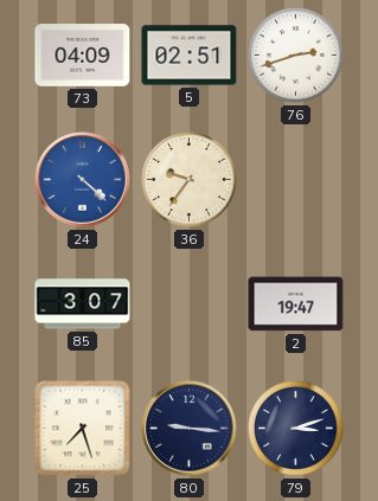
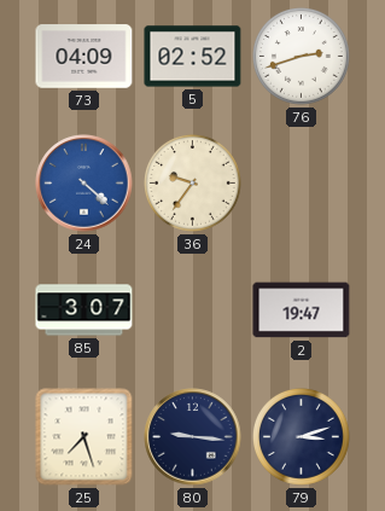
5: 02:51 -> 02:52 (193, 57)
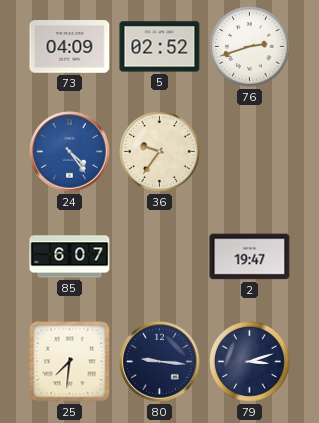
24: 4:22 -> 4:24 (70, 152)
85: 3:07 -> 6:07 (70, 257)
25: 7:27 -> 7:31 (70, 362)
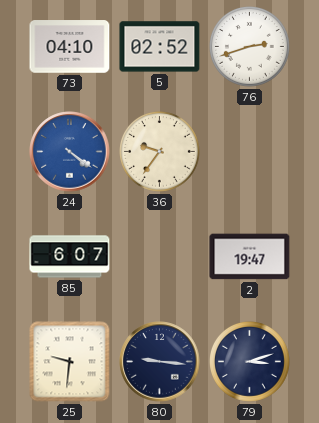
73: 04:09 -> 04:10 (70, 47)
24: 4:24 -> 4:21 (70, 152)
25: 7:31 -> 9:31 (70, 362)
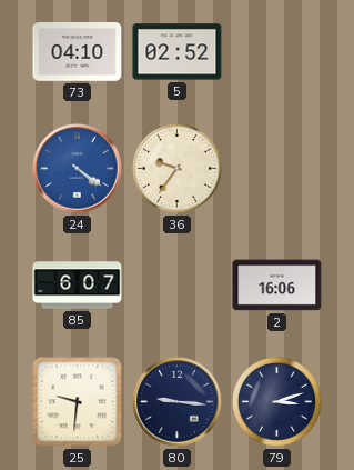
76: 2:42 -> none (250, 47)
2: 19:47 -> 16:06 (277, 286)
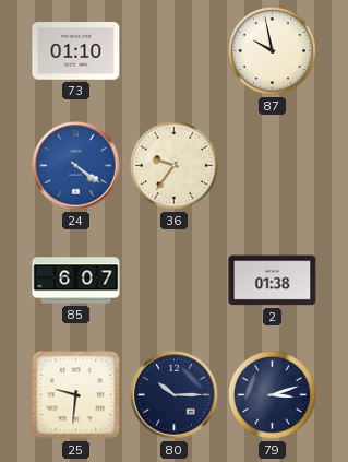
73: 04:10 -> 01:10 (76, 51)
5: 02:52 -> none (178, 52)
87: none -> 9:58 (273, 51)
2: 16:06 -> 01:38 (273, 281)
80: 9:16 -> 10:15 (175, 395)
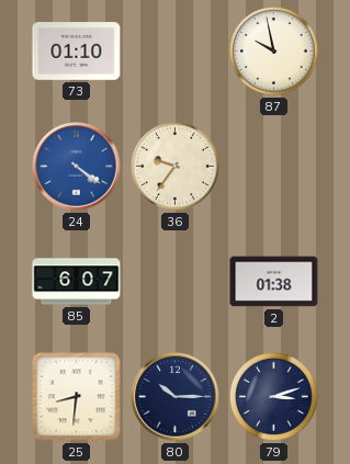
25: 9:31 -> 8:31 (77, 397)
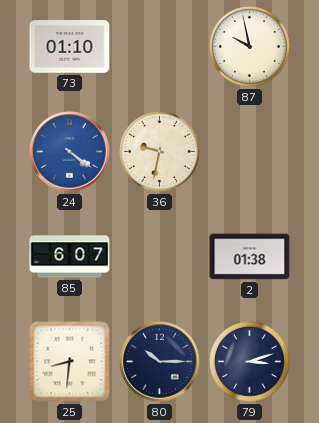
36: 9:36 -> 9:32 (160, 152)
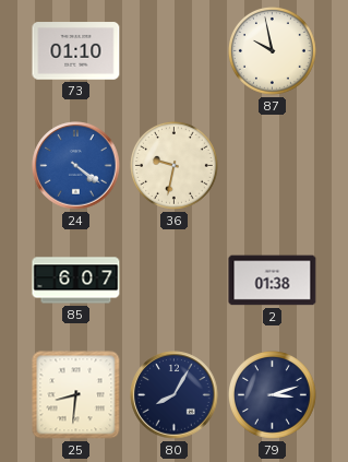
80: 10:15 -> 8:05 (175, 395)
